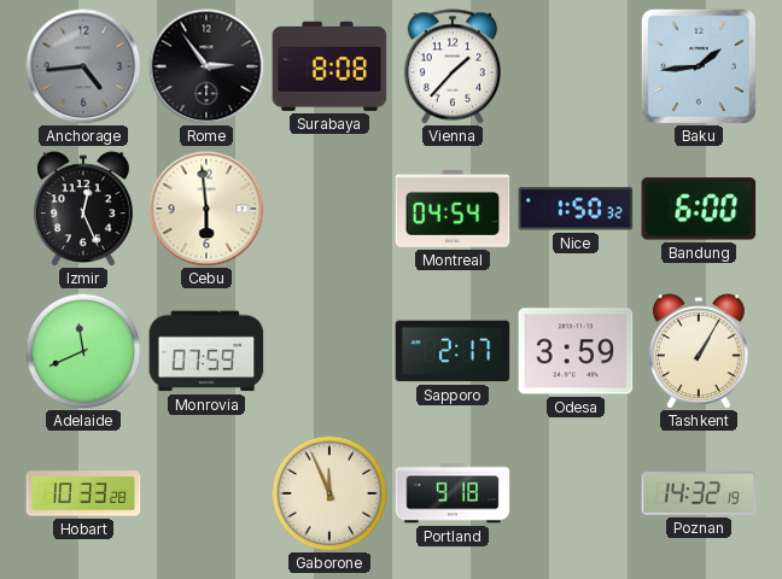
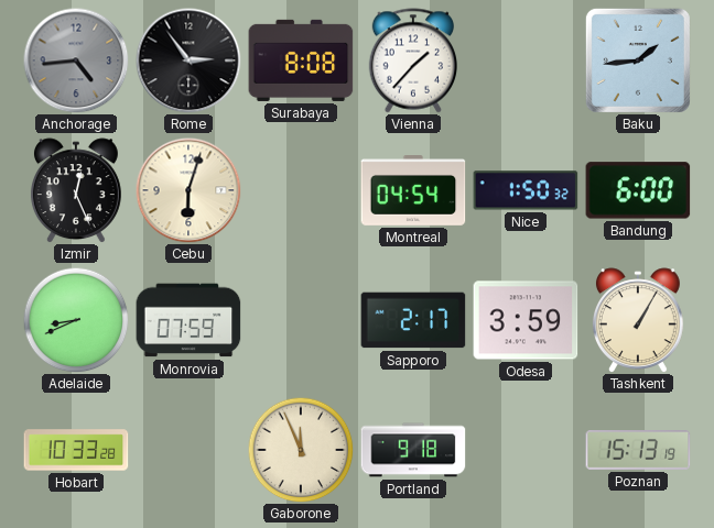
Cebu: 5:59 -> 6:03 (188, 190)
Adelaide: 11:41 -> 8:41 (76, 320)
Poznan: 14:32 -> 15:13 (638, 450)
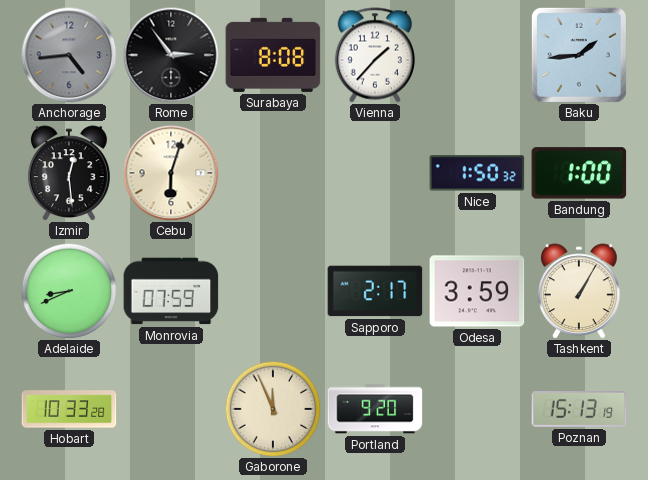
Izmir: 12:26 -> 12:29 (69, 173)
Montreal: 04:54 -> none (413, 191)
Bandung: 6:00 -> 1:00 (579, 173)
Portland: 9:18 -> 9:20 (375, 409)
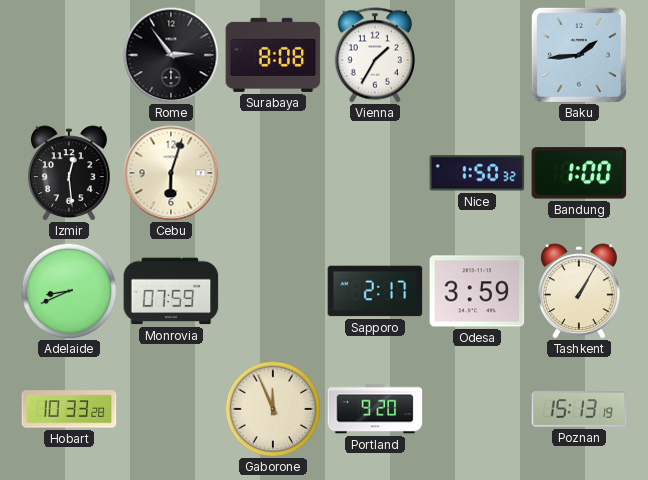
Anchorage: 4:44 -> none (69, 55)
Vienna: 1:37 -> 1:35 (374, 55)
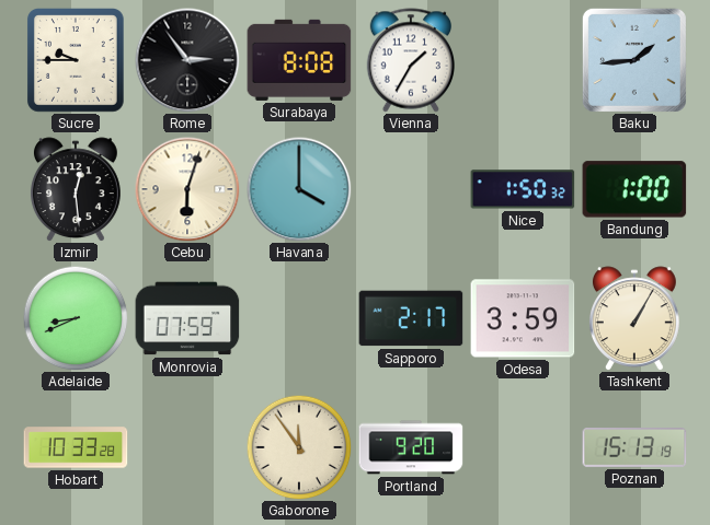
Sucre: none -> 9:45 (76, 61)
Havana: none -> 4:00 (299, 189)
Gaborone: 11:56 -> 11:54 (299, 447)
